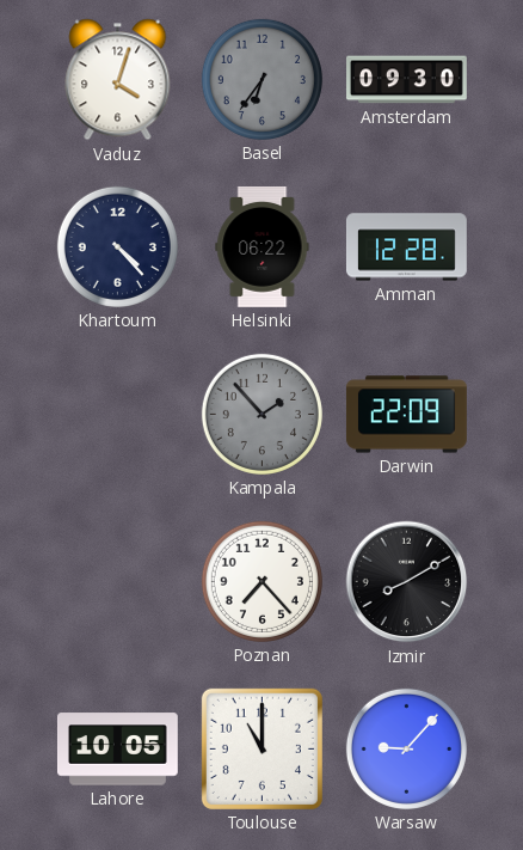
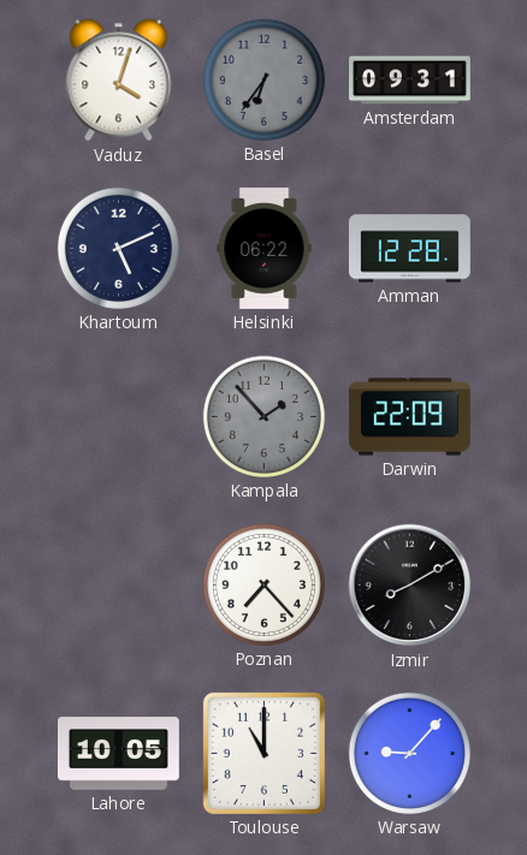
Amsterdam: 09:30 -> 09:31 (410, 81)
Khartoum: 4:23 -> 5:11 (118, 248)
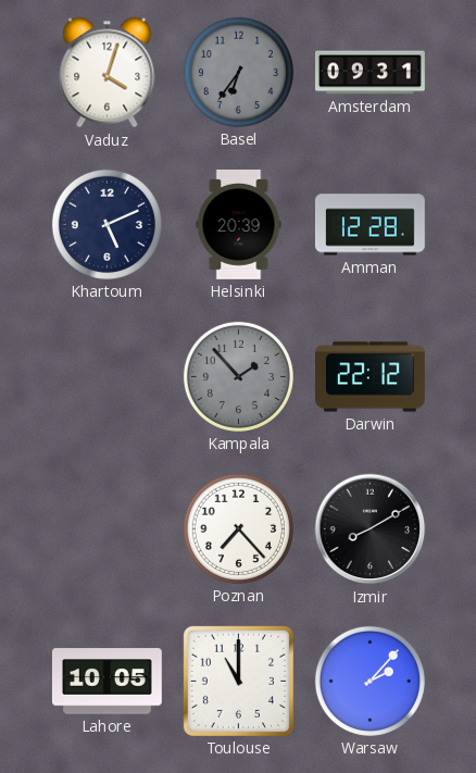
Helsinki: 06:22 -> 20:39 (239, 224)
Darwin: 22:09 -> 22:12 (369, 377)
Warsaw: 9:07 -> 2:07 (369, 681)
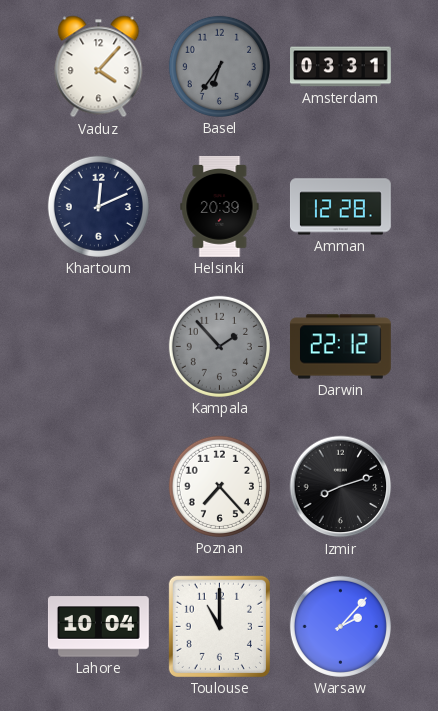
Vaduz: 4:03 -> 4:07 (99, 67)
Amsterdam: 09:31 -> 03:31 (341, 67)
Khartoum: 5:11 -> 12:11 (98, 206)
Izmir: 8:10 -> 8:12 (341, 487)
Lahore: 10:05 -> 10:04 (98, 627)
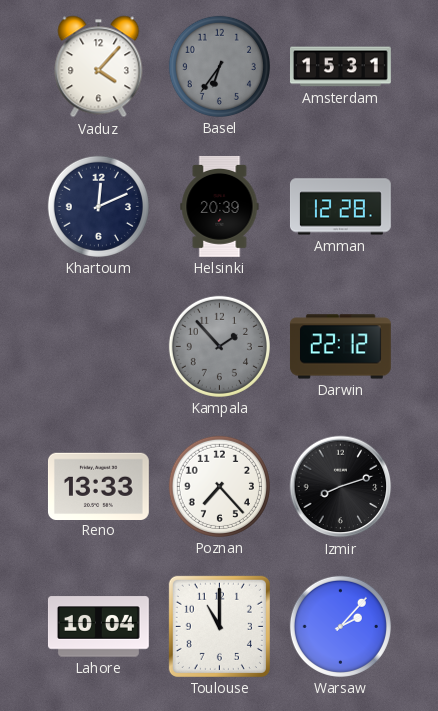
Amsterdam: 03:31 -> 15:31 (341, 67)
Reno: none -> 13:33 (98, 486)
